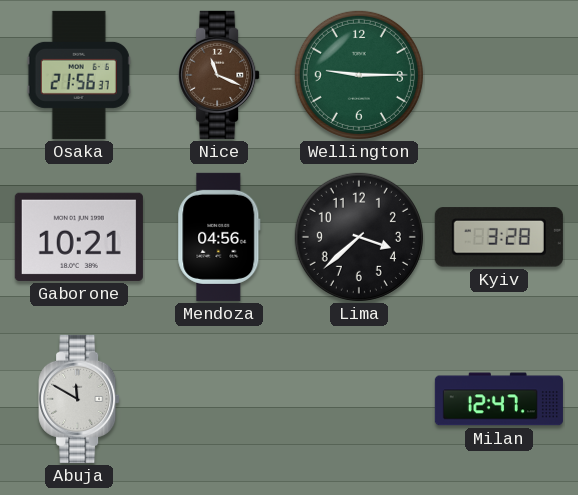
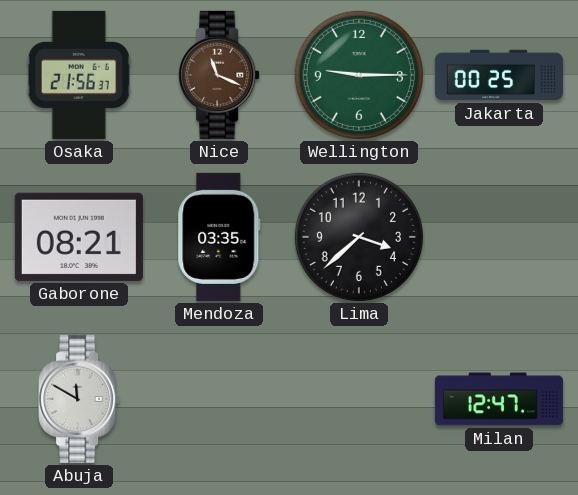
Jakarta: none -> 00:25 (499, 75)
Gaborone: 10:21 -> 08:21 (79, 237)
Mendoza: 04:56 -> 03:35 (219, 237)
Kyiv: 3:28 -> none (499, 237)
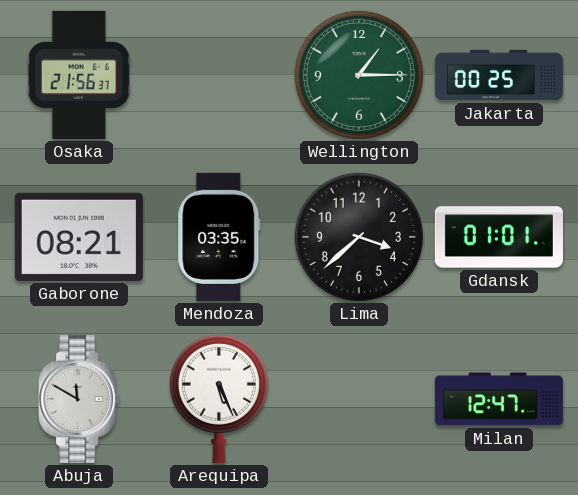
Nice: 11:19 -> none (219, 75)
Wellington: 9:15 -> 1:15 (359, 75)
Gdansk: none -> 01:01 (499, 237)
Arequipa: none -> 5:26 (219, 398)
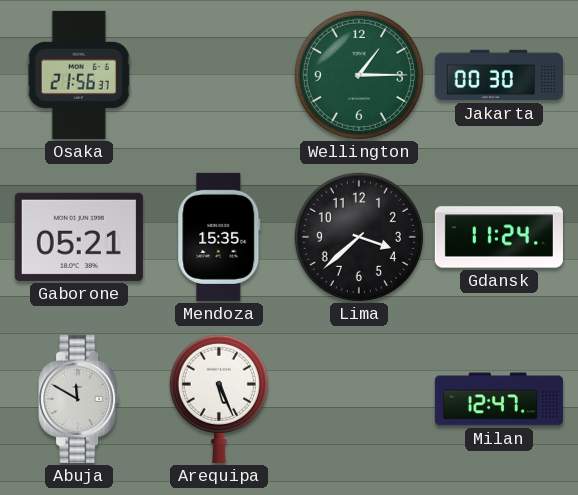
Jakarta: 00:25 -> 00:30 (499, 75)
Gaborone: 08:21 -> 05:21 (79, 237)
Mendoza: 03:35 -> 15:35 (219, 237)
Gdansk: 01:01 -> 11:24 (499, 237)
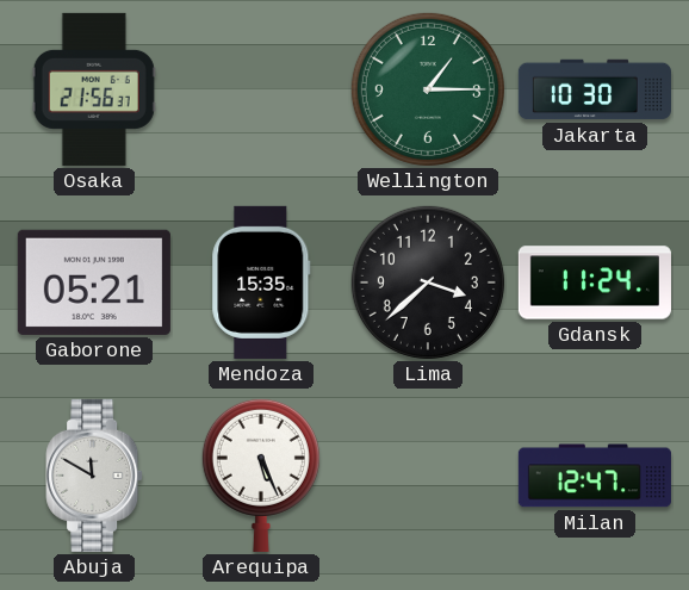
Jakarta: 00:30 -> 10:30 (595, 89)
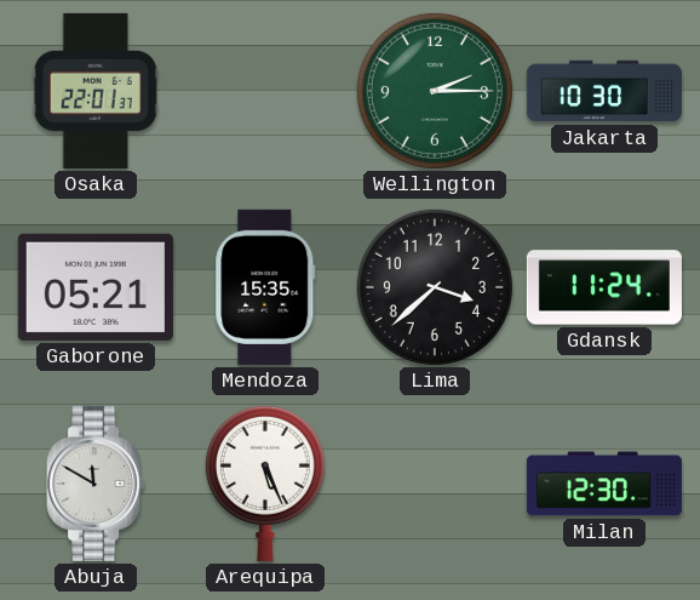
Osaka: 21:56 -> 22:01 (96, 91)
Wellington: 1:15 -> 2:15 (435, 91)
Milan: 12:47 -> 12:30 (604, 484)
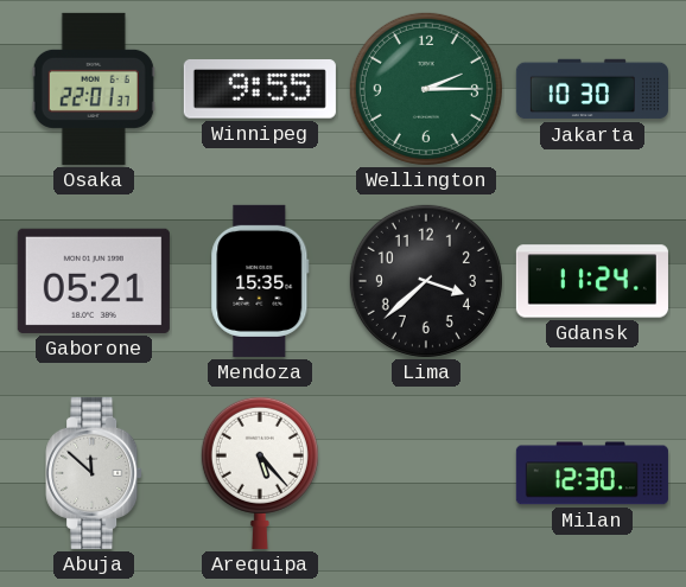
Winnipeg: none -> 9:55 (260, 89)
Abuja: 11:50 -> 11:52 (94, 473)
Arequipa: 5:26 -> 5:23 (260, 472)
